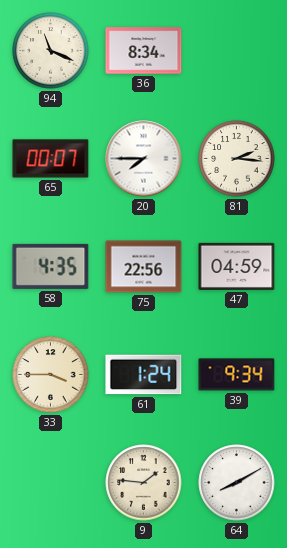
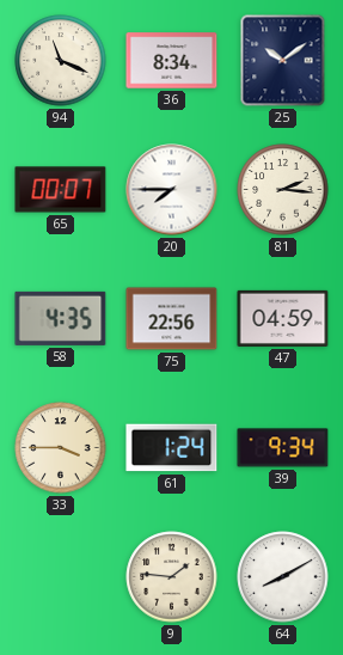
25: none -> 10:09 (283, 61)
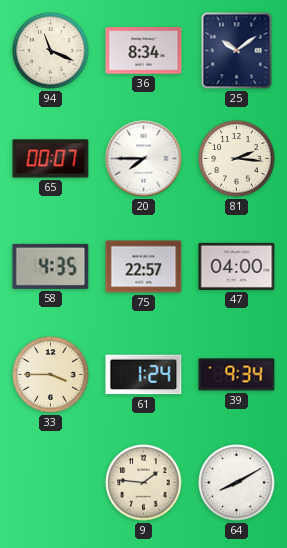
75: 22:56 -> 22:57 (144, 267)
47: 04:59 -> 04:00 (237, 266)
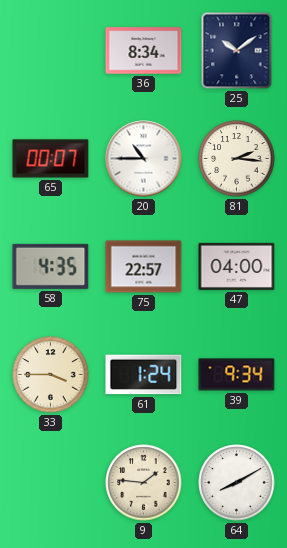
94: 11:19 -> none (51, 51)
20: 7:45 -> 10:45 (144, 159)
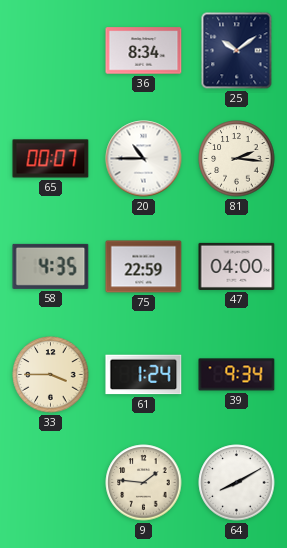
75: 22:57 -> 22:59 (144, 267)
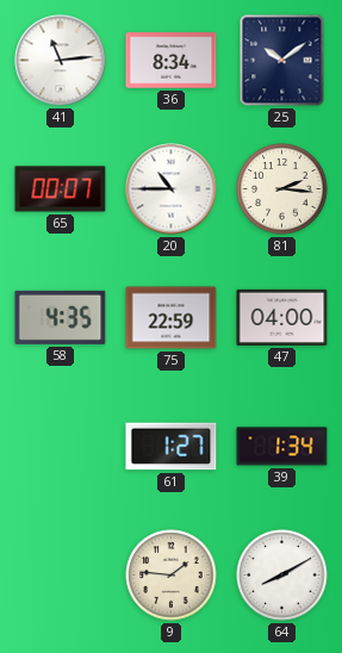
41: none -> 11:14 (61, 61)
33: 3:45 -> none (51, 375)
61: 1:24 -> 1:27 (172, 447)
39: 9:34 -> 1:34 (282, 447)
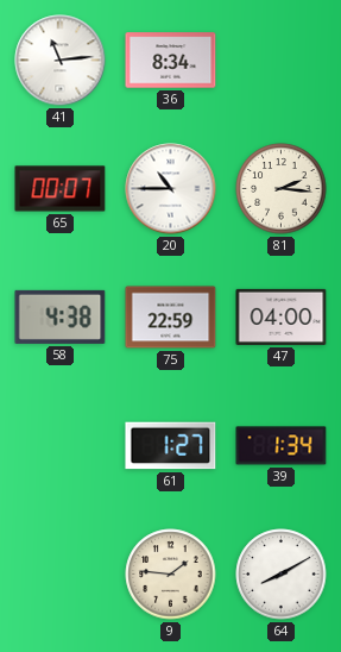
25: 10:09 -> none (282, 61)
58: 4:35 -> 4:38 (61, 316)
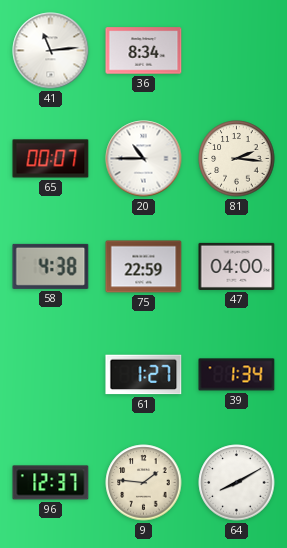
96: none -> 12:37 (51, 483)
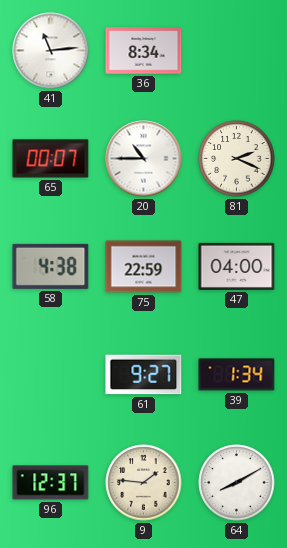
81: 2:16 -> 2:19 (237, 159)
61: 1:27 -> 9:27 (144, 375)
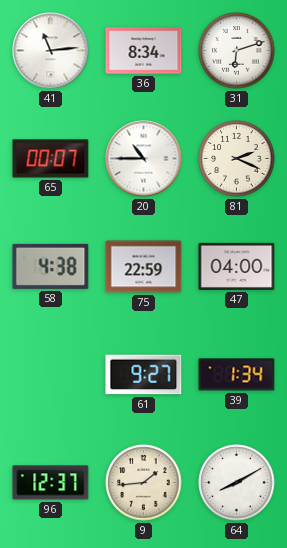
31: none -> 6:12 (237, 51)
9: 1:46 -> 1:44 (144, 483)
